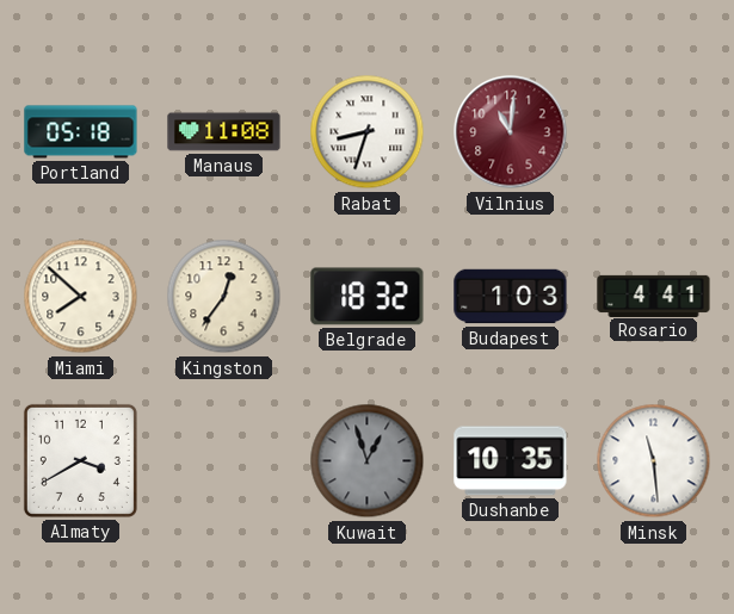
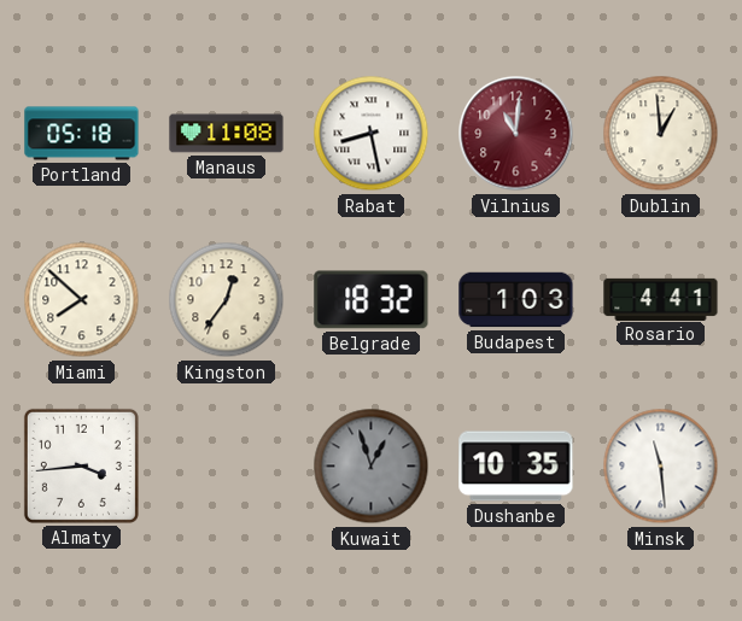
Rabat: 8:33 -> 8:28 (372, 134)
Dublin: none -> 12:59 (661, 134)
Almaty: 3:40 -> 3:44 (81, 465)
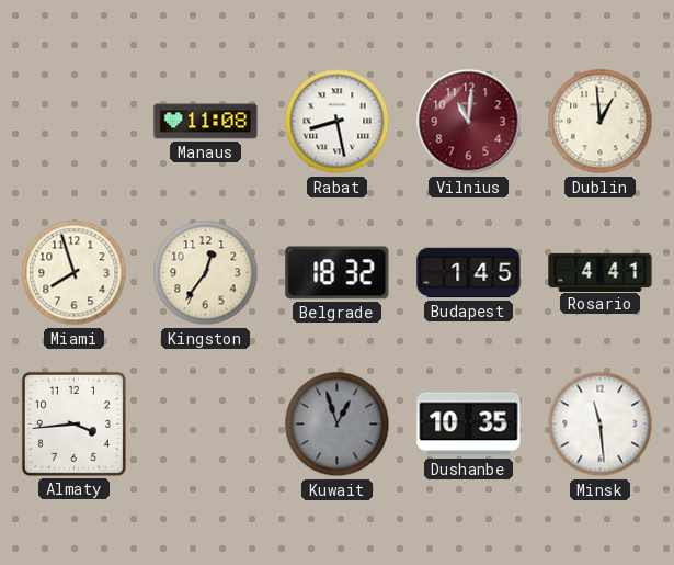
Portland: 05:18 -> none (82, 134)
Miami: 7:52 -> 7:57 (75, 273)
Budapest: 1:03 -> 1:45 (469, 273)
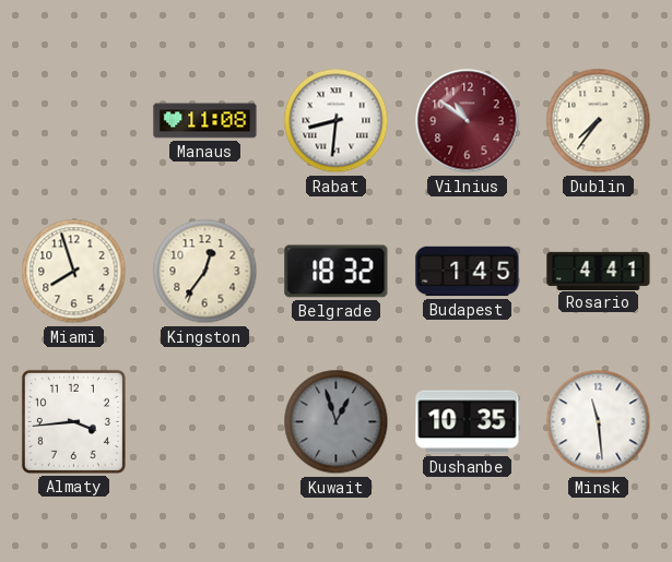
Rabat: 8:28 -> 8:31 (337, 121)
Vilnius: 11:01 -> 10:51 (468, 121)
Dublin: 12:59 -> 7:36 (599, 121)
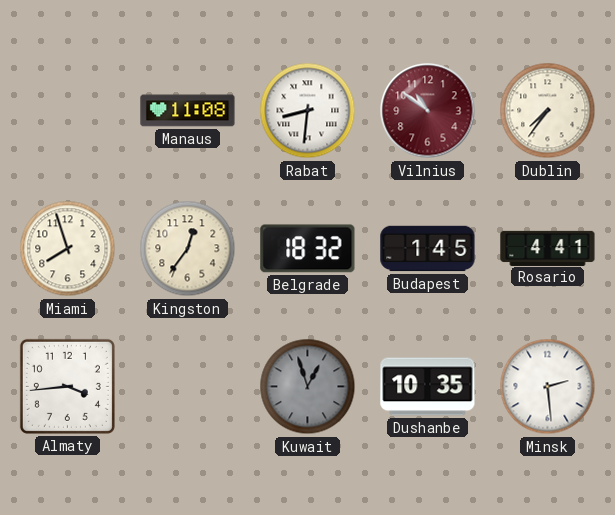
Minsk: 11:29 -> 2:29 (548, 387)
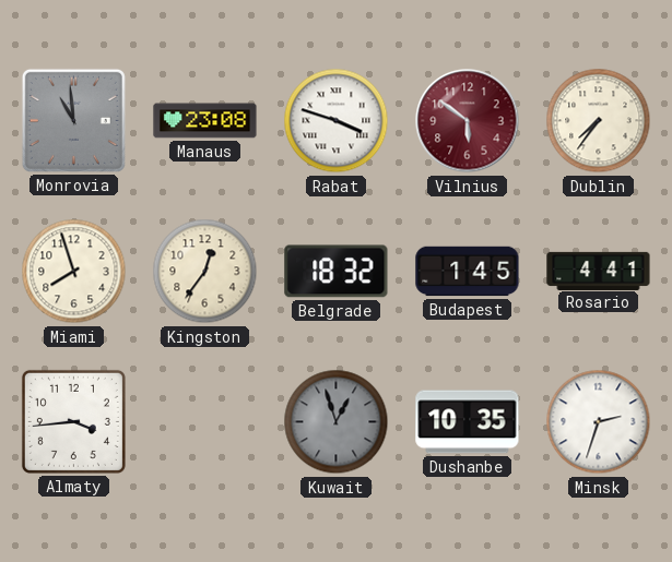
Monrovia: none -> 10:59 (73, 120)
Manaus: 11:08 -> 23:08 (205, 121)
Rabat: 8:31 -> 3:48 (337, 121)
Vilnius: 10:51 -> 5:51 (468, 121)
Minsk: 2:29 -> 2:33 (599, 422)
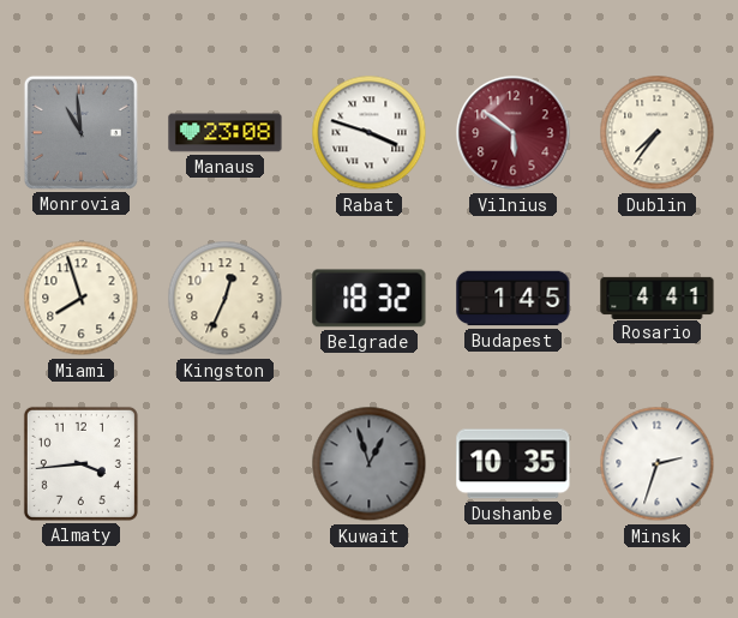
Kingston: 12:36 -> 12:34 (226, 299)
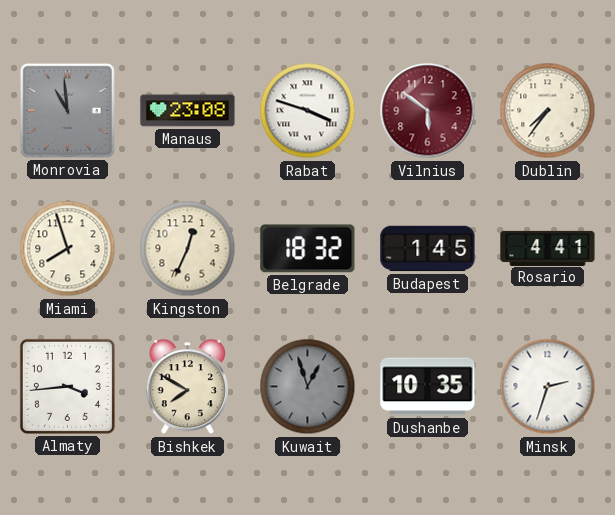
Bishkek: none -> 7:50 (188, 388)
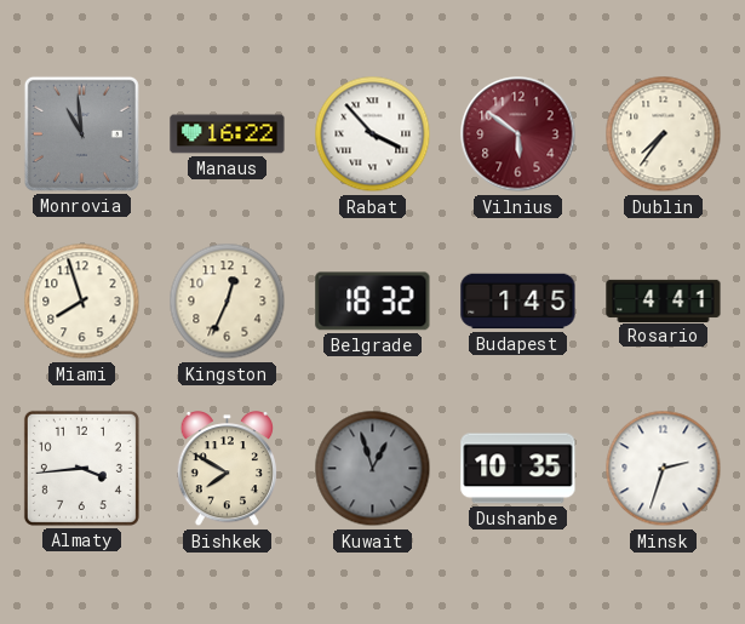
Manaus: 23:08 -> 16:22 (228, 134)
Rabat: 3:48 -> 3:53 (373, 134)
